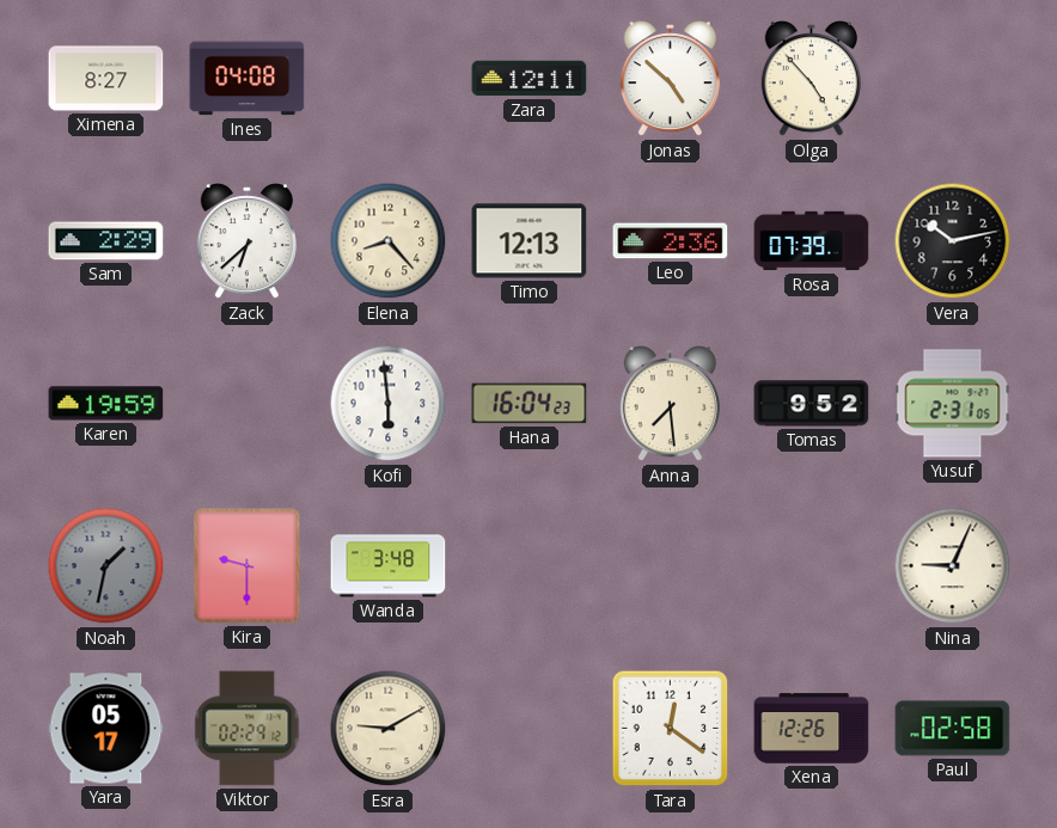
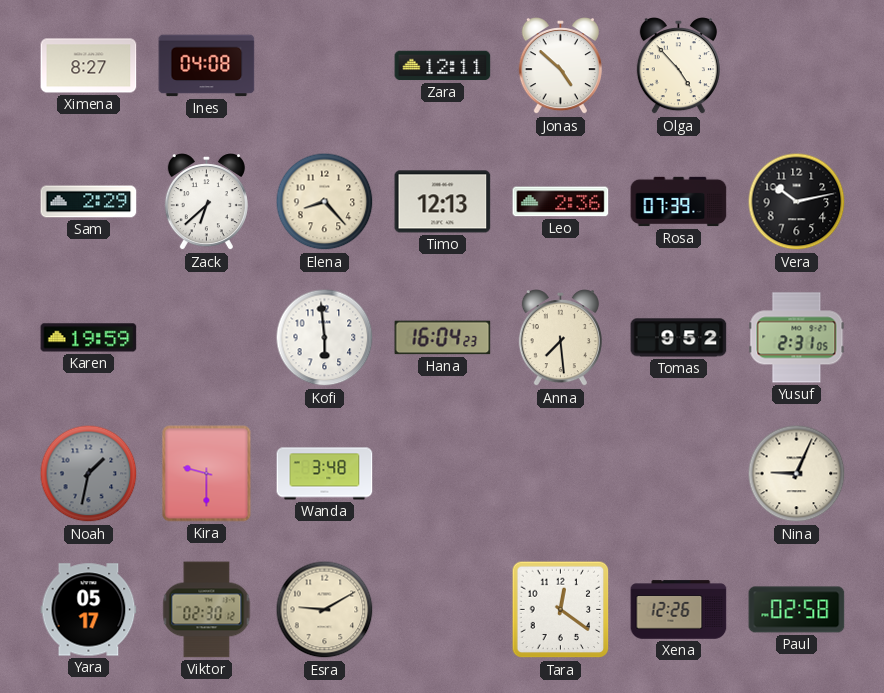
Viktor: 02:29 -> 02:30 (207, 610)
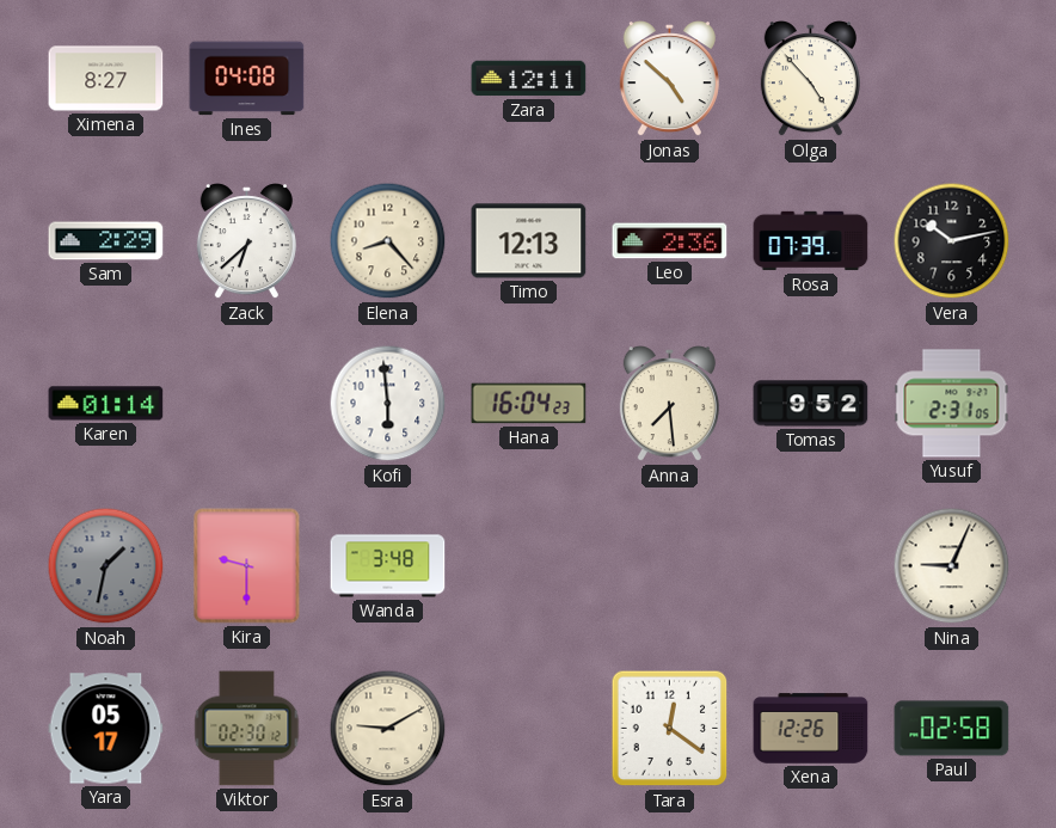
Karen: 19:59 -> 01:14 (106, 404)
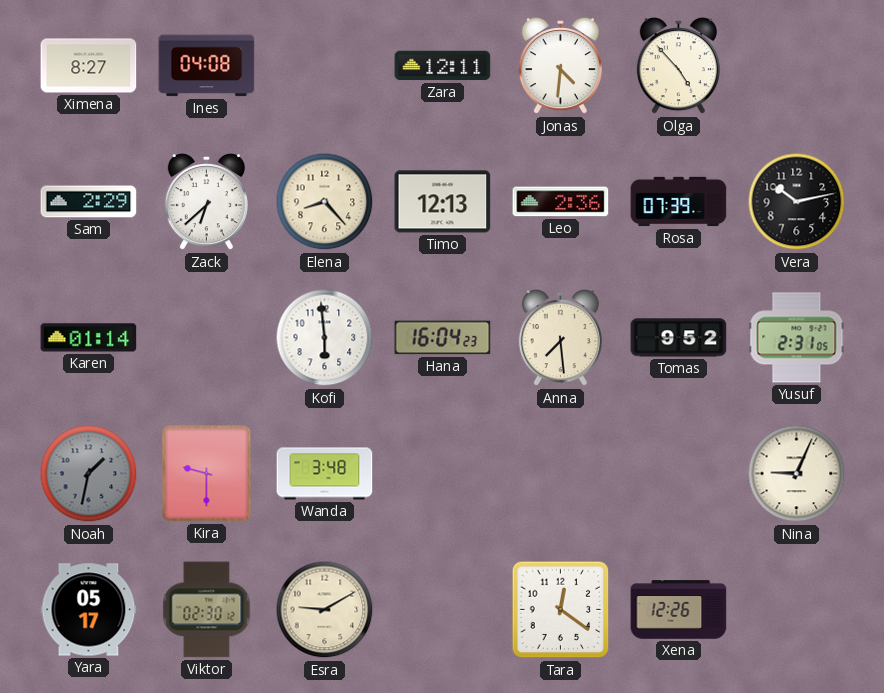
Jonas: 4:52 -> 4:31 (560, 66)
Paul: 02:58 -> none (952, 729)
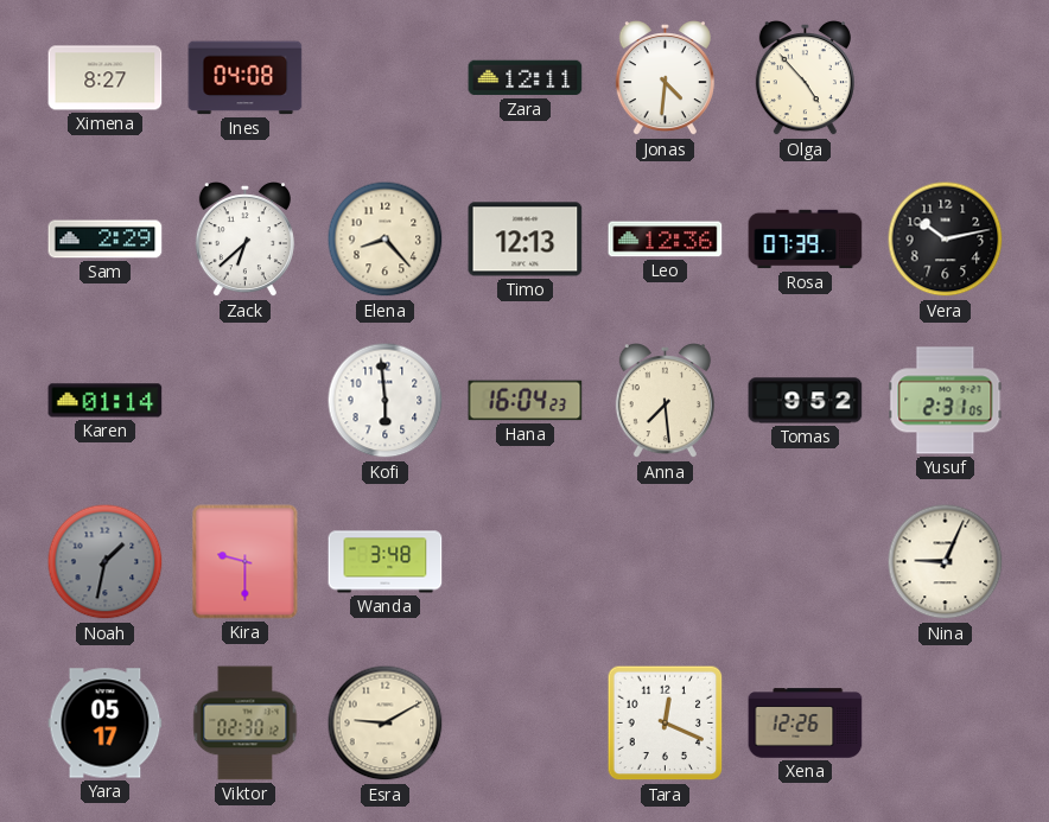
Leo: 2:36 -> 12:36 (666, 240)
Tara: 12:21 -> 12:19 (666, 724)
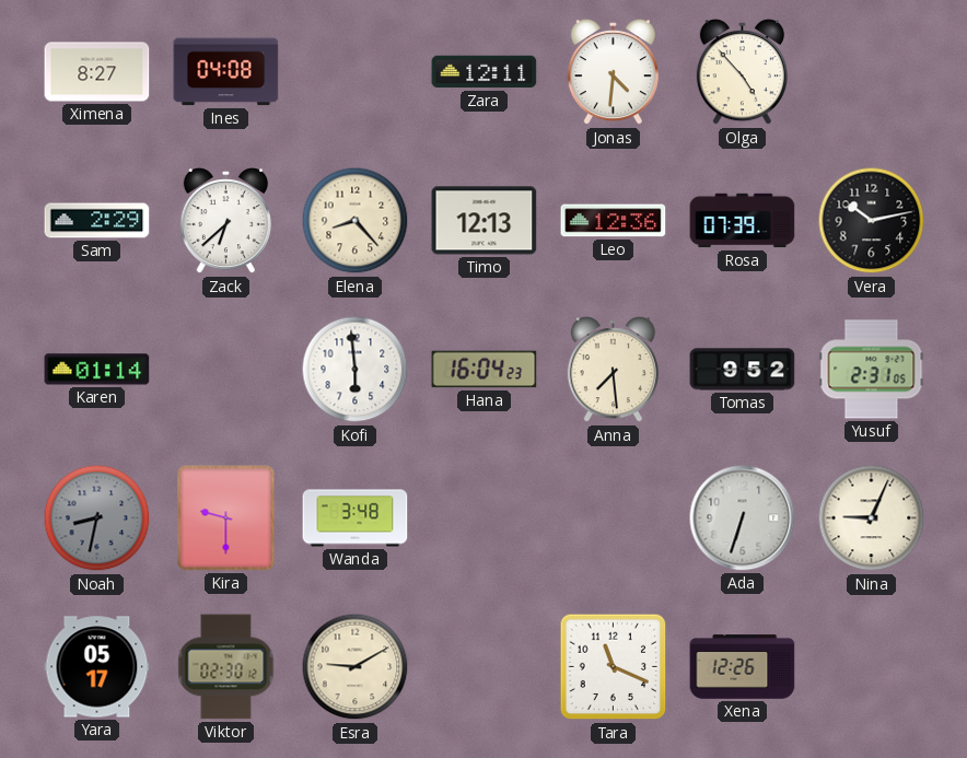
Noah: 1:32 -> 8:32 (97, 518)
Ada: none -> 6:33 (743, 518)
Tara: 12:19 -> 11:19 (614, 667)
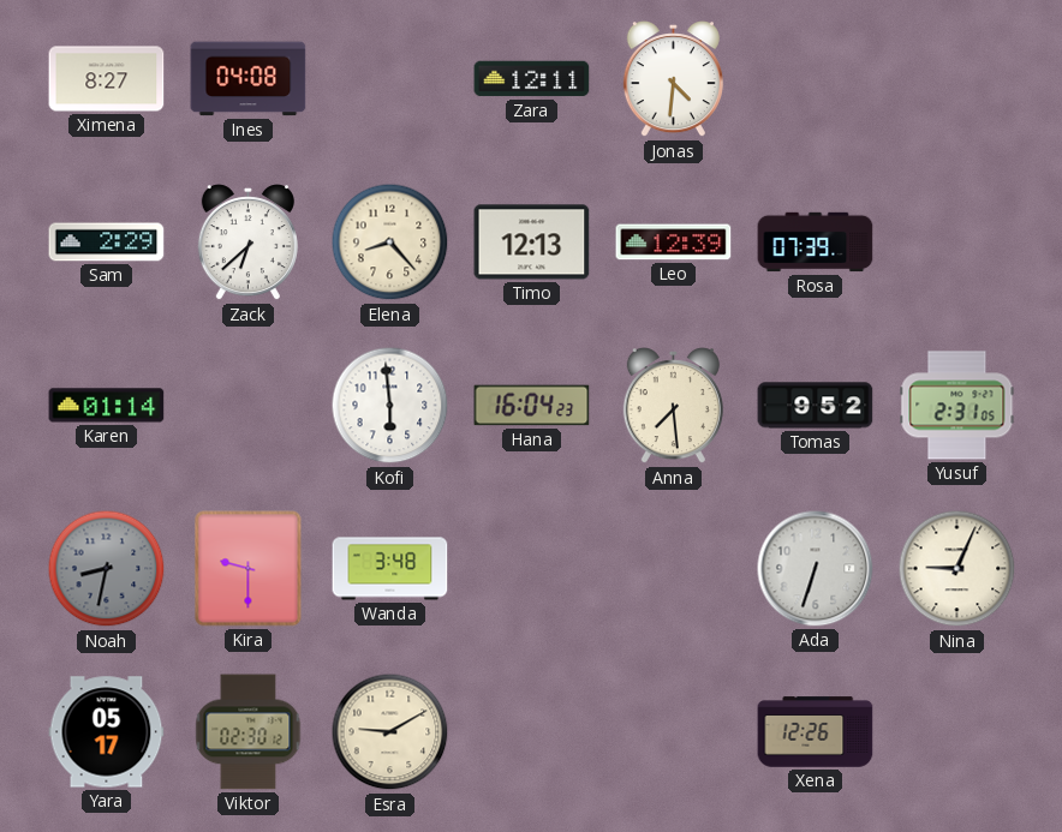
Olga: 4:53 -> none (742, 72)
Leo: 12:36 -> 12:39 (674, 243)
Vera: 10:13 -> none (872, 221)
Tara: 11:19 -> none (614, 667)
